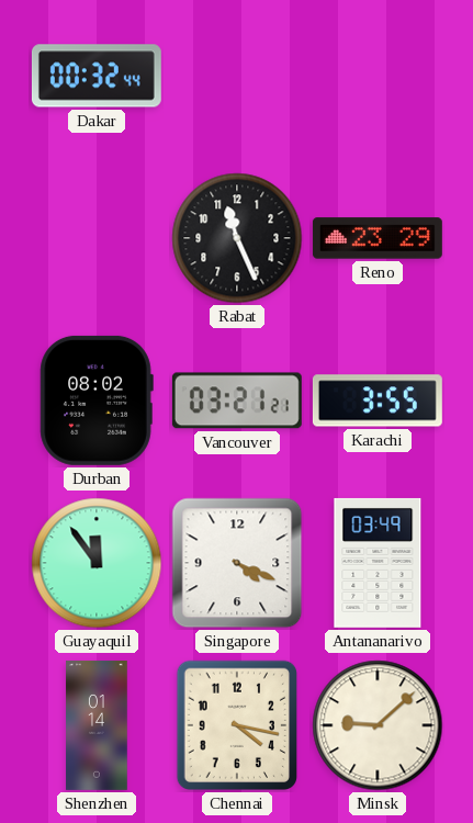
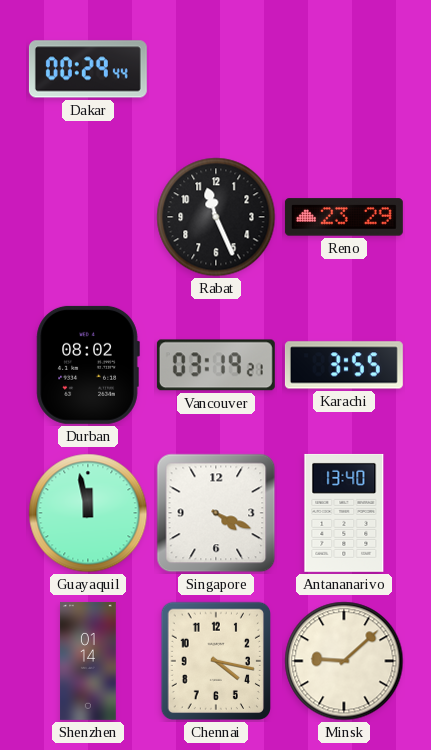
Dakar: 00:32 -> 00:29 (88, 69)
Vancouver: 03:21 -> 03:19 (216, 365)
Guayaquil: 11:54 -> 11:58 (88, 513)
Antananarivo: 03:49 -> 13:40 (344, 513)
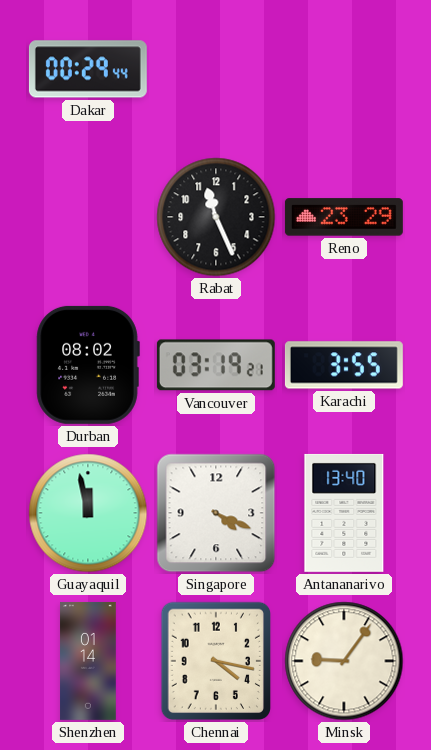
Minsk: 9:08 -> 9:06 (344, 661)
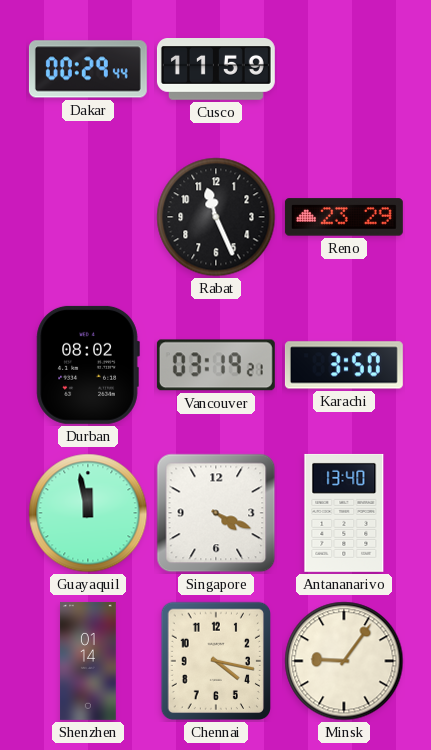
Cusco: none -> 11:59 (216, 69)
Karachi: 3:55 -> 3:50 (344, 365)
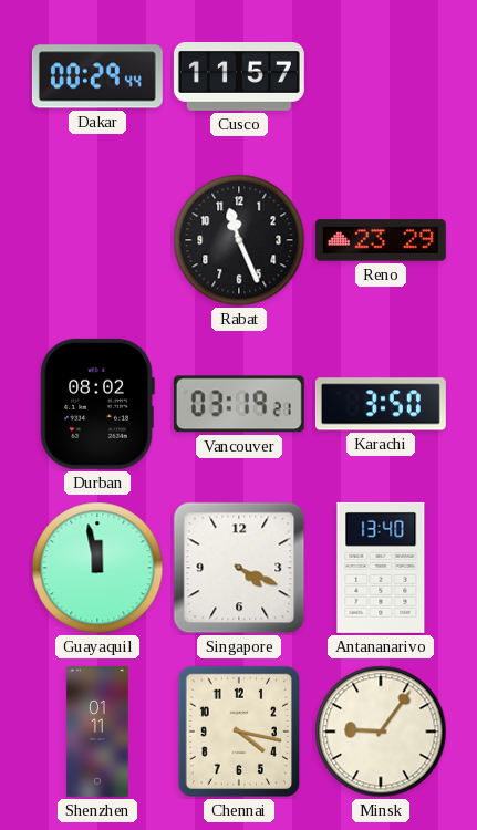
Cusco: 11:59 -> 11:57 (239, 76)
Shenzhen: 01:14 -> 01:11 (97, 732)
